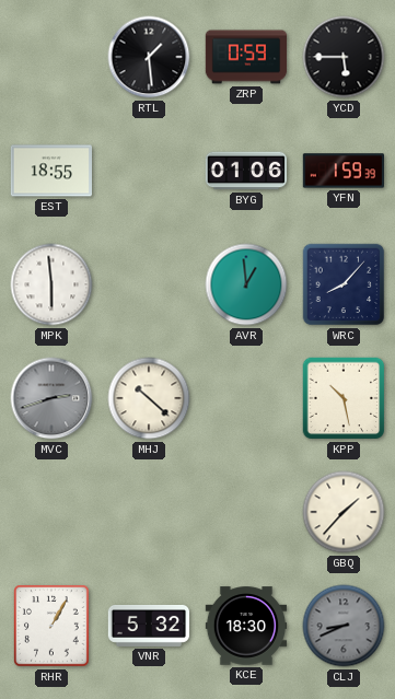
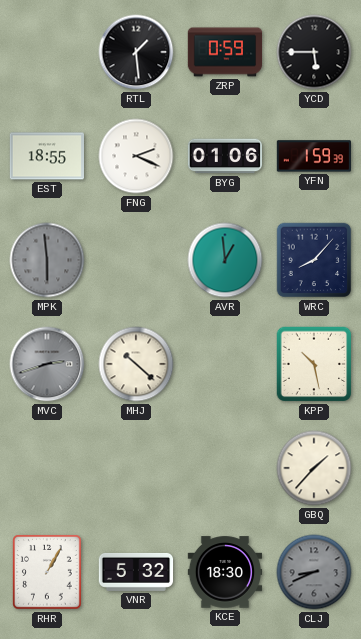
FNG: none -> 2:19 (136, 156)
MPK dial: white -> grey (47, 260)
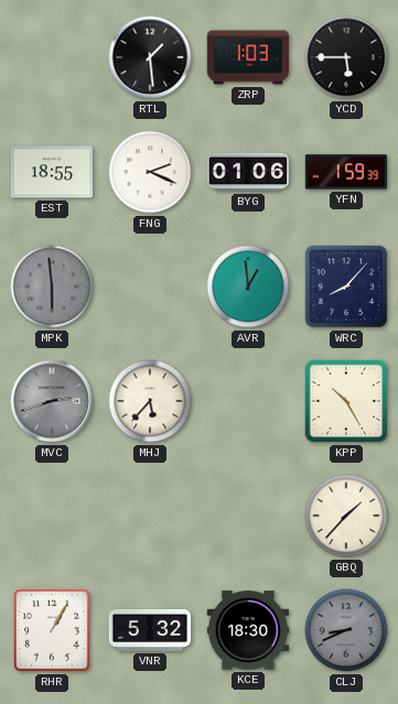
ZRP: 0:59 -> 1:03 (248, 57)
MHJ: 10:22 -> 5:37 (150, 401)
KPP: 10:28 -> 10:25 (346, 401)
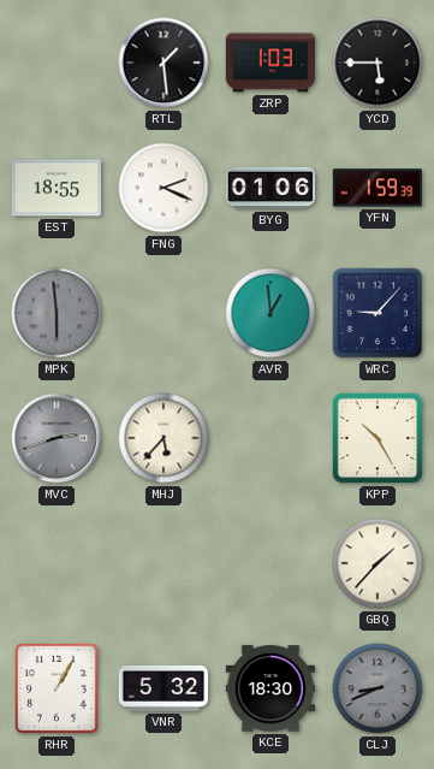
WRC: 8:07 -> 9:07 (377, 313)
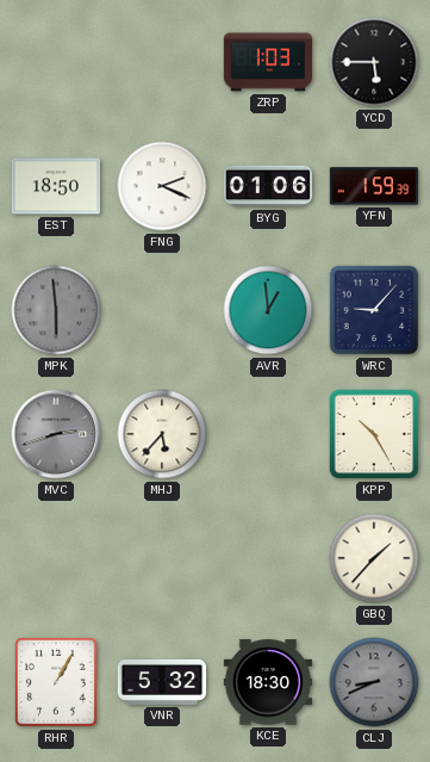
RTL: 1:29 -> none (164, 63)
EST: 18:55 -> 18:50 (56, 186)
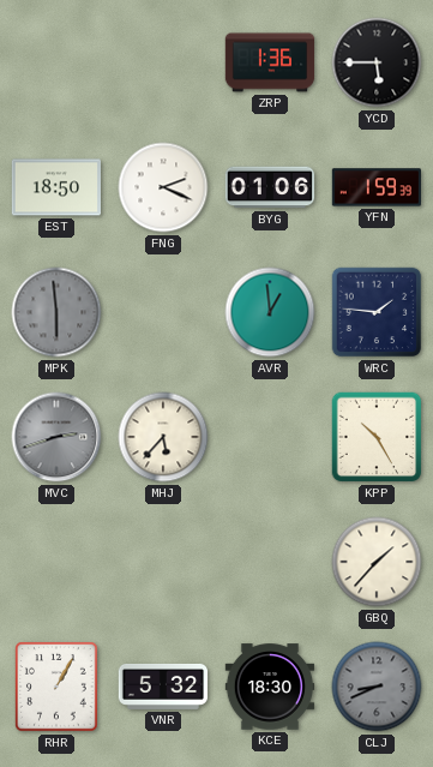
ZRP: 1:03 -> 1:36 (270, 62)
WRC: 9:07 -> 1:46 (377, 312)
